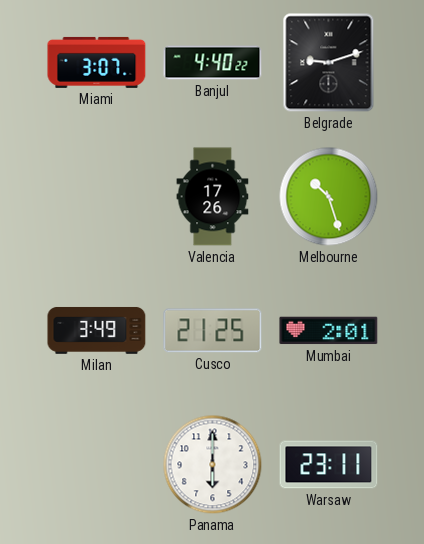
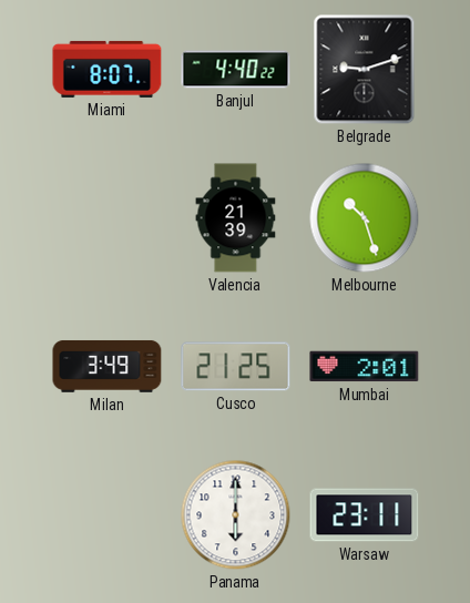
Miami: 3:07 -> 8:07 (108, 69)
Valencia: 17:26 -> 21:39 (236, 218)
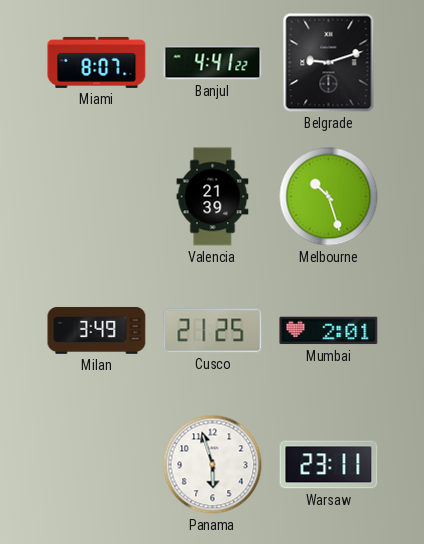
Banjul: 4:40 -> 4:41 (213, 63)
Panama: 6:00 -> 5:57 (213, 465)
